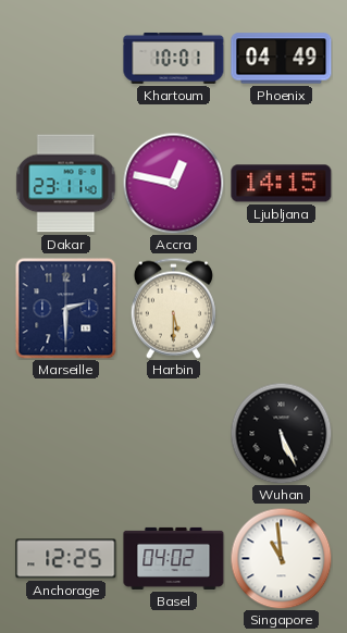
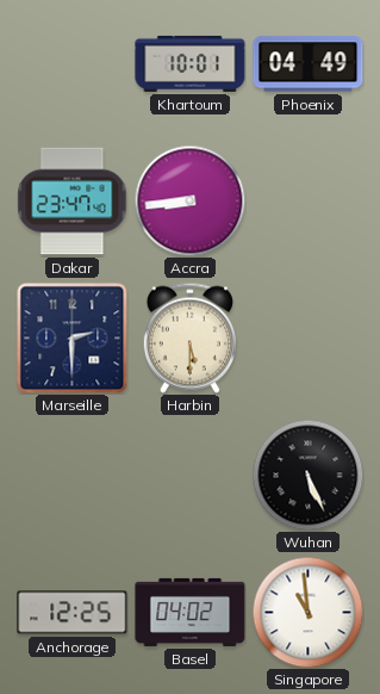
Dakar: 23:11 -> 23:47 (73, 202)
Accra: 12:47 -> 8:44 (189, 200)
Ljubljana: 14:15 -> none (282, 184)
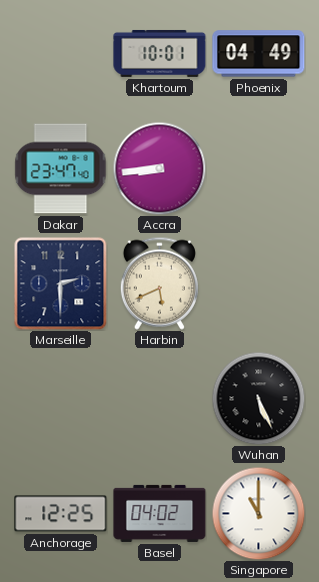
Harbin: 5:30 -> 5:41 (159, 283)
Singapore: 10:59 -> 11:00 (258, 513)
